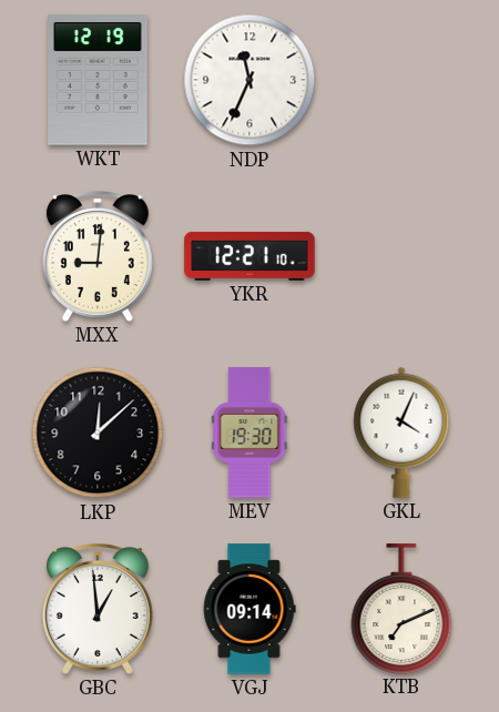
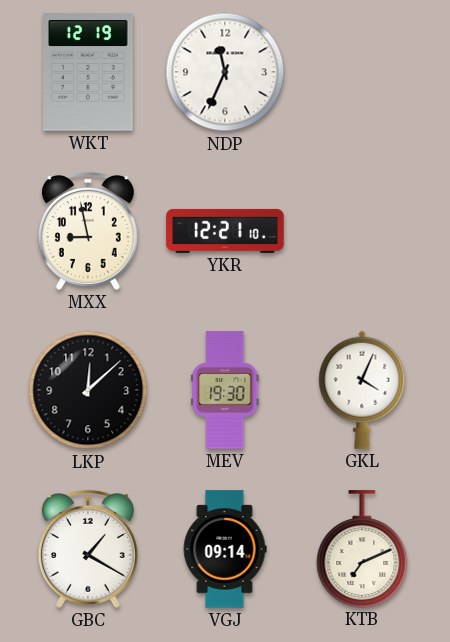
MXX: 9:01 -> 8:58 (88, 231)
GBC: 12:59 -> 1:20 (88, 549)
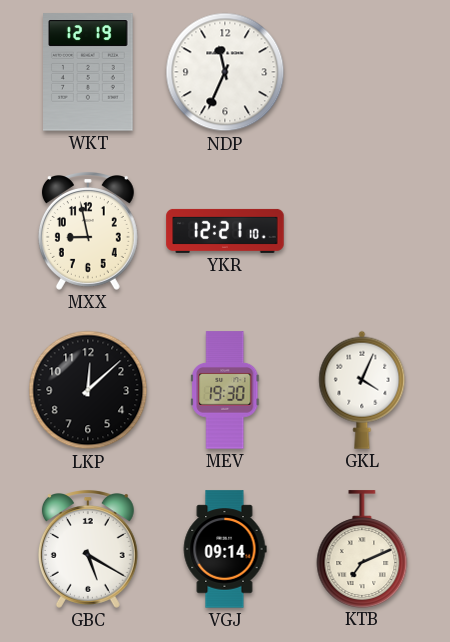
GBC: 1:20 -> 5:20 (88, 549)
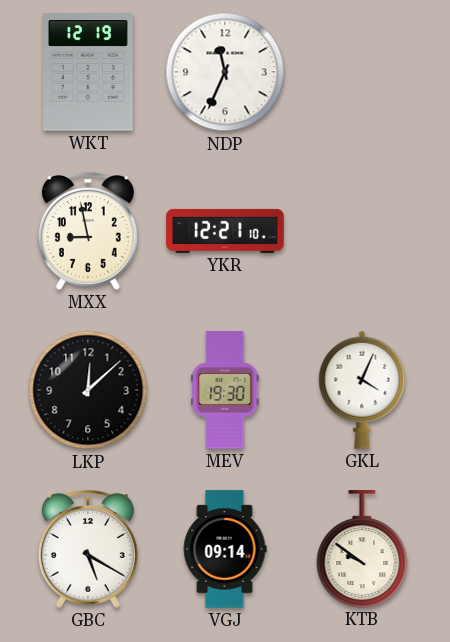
KTB: 7:11 -> 9:51 (362, 549)
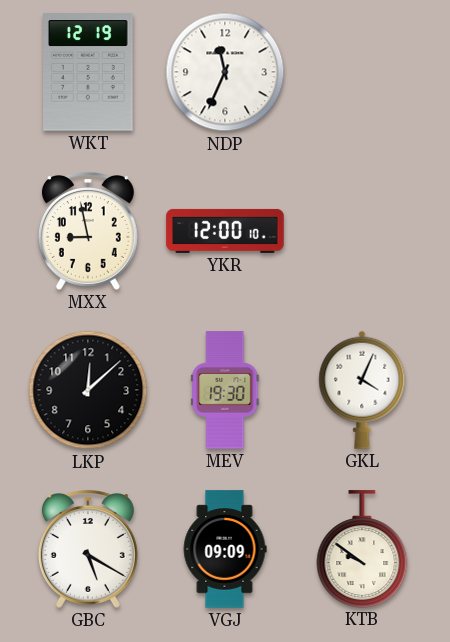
YKR: 12:21 -> 12:00 (225, 231)
VGJ: 09:14 -> 09:09 (225, 549)
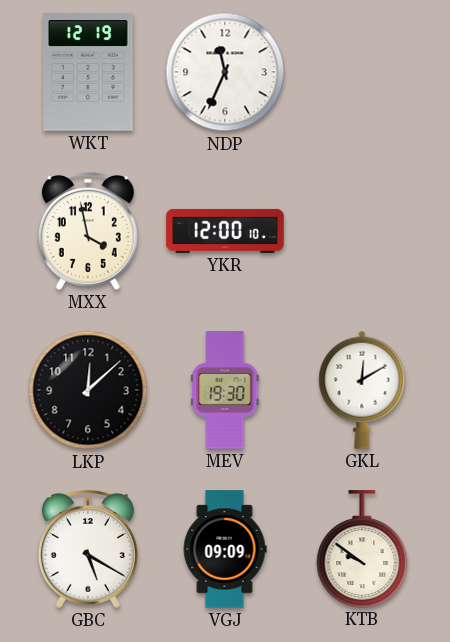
MXX: 8:58 -> 3:58 (88, 231)
GKL: 4:04 -> 12:10 (362, 390)
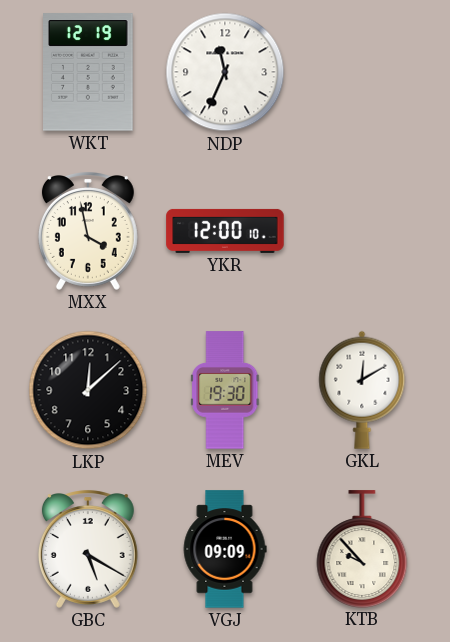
KTB: 9:51 -> 9:53 (362, 549)
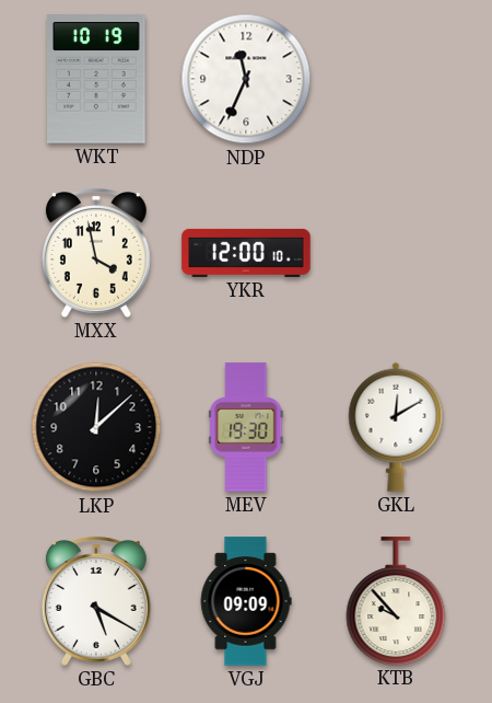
WKT: 12:19 -> 10:19 (97, 79)
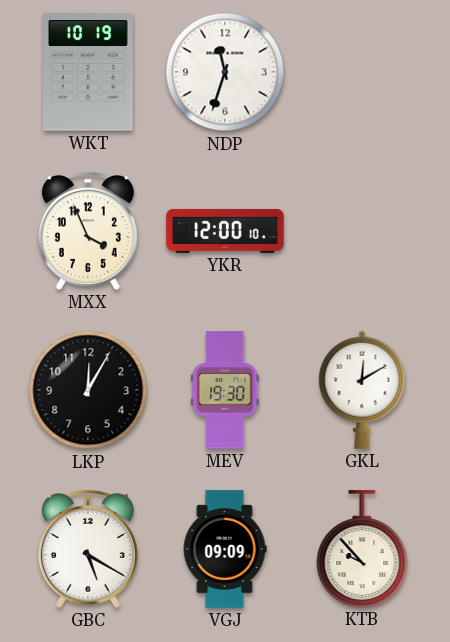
NDP: 11:34 -> 11:33 (225, 72)
MXX: 3:58 -> 3:56 (88, 231)
LKP: 12:08 -> 12:05 (88, 390)
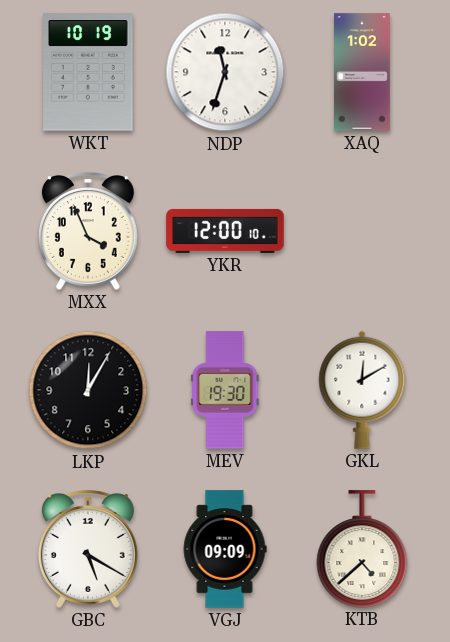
XAQ: none -> 1:02 (363, 72)
KTB: 9:53 -> 4:38 (362, 549)
